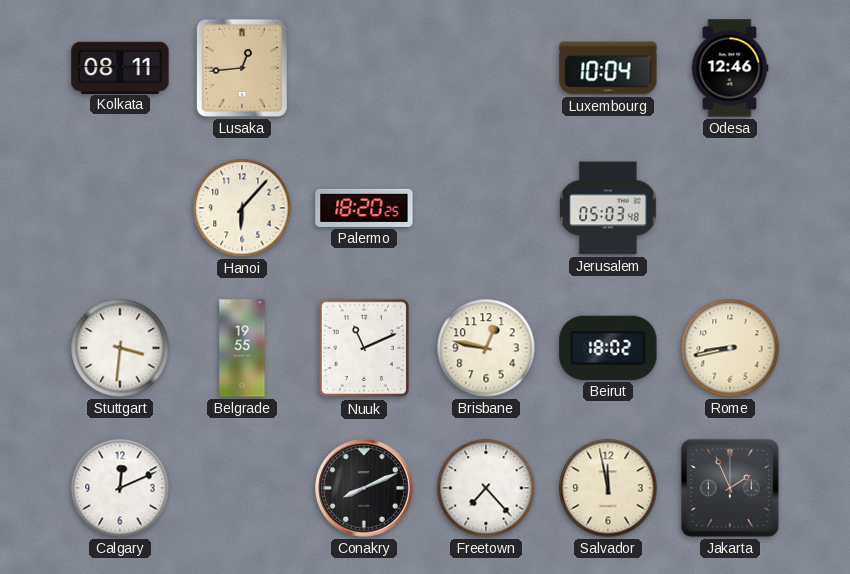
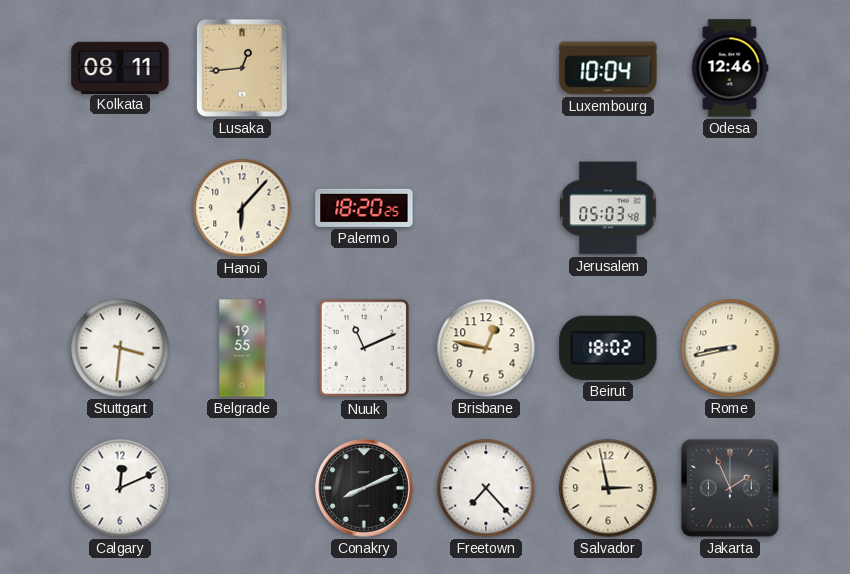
Salvador: 11:58 -> 2:58 (608, 488)
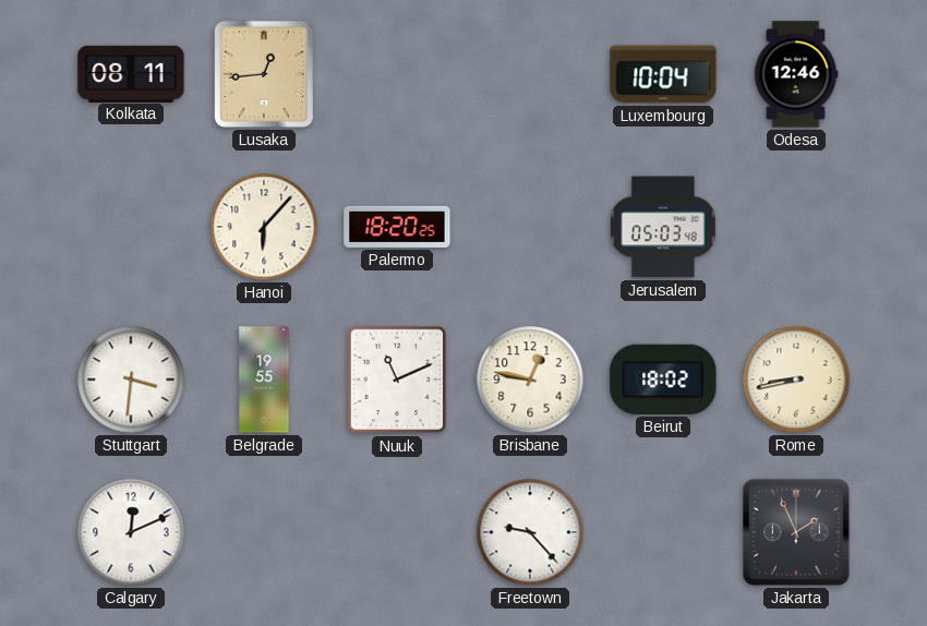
Conakry: 8:11 -> none (364, 488)
Freetown: 7:23 -> 9:23 (530, 532)
Salvador: 2:58 -> none (608, 488)
